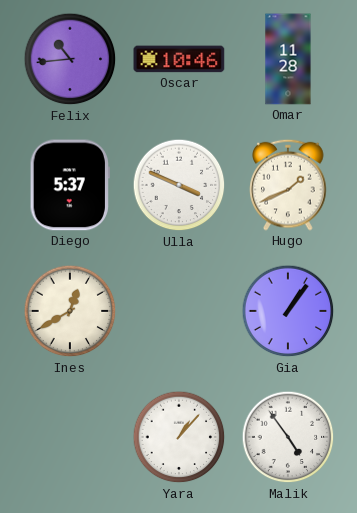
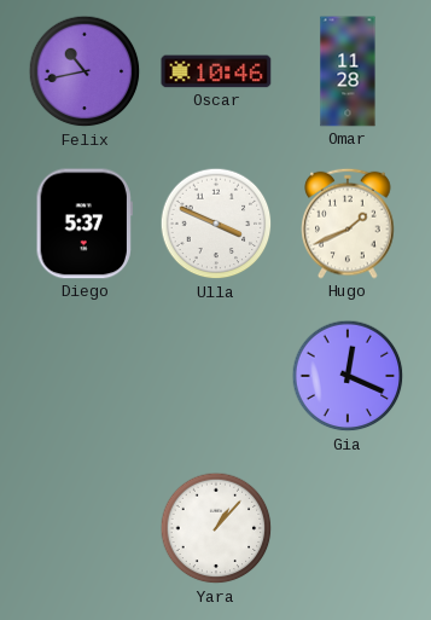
Felix: 10:44 -> 10:43 (85, 71)
Ines: 12:40 -> none (70, 311)
Gia: 1:06 -> 12:19 (348, 376)
Malik: 4:54 -> none (288, 437)
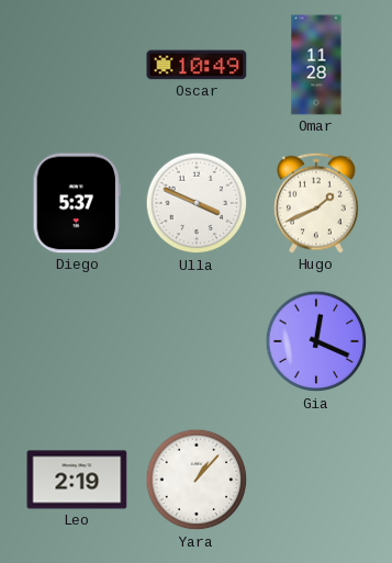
Felix: 10:43 -> none (85, 71)
Oscar: 10:46 -> 10:49 (197, 65)
Leo: none -> 2:19 (77, 480)
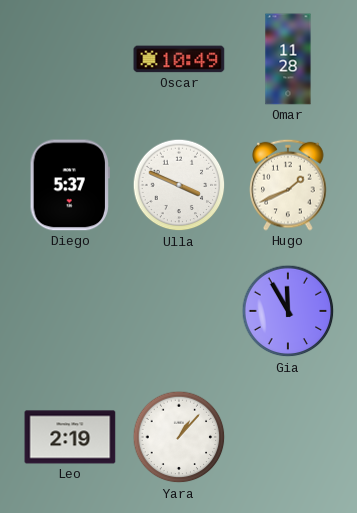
Gia: 12:19 -> 11:55 (288, 311)
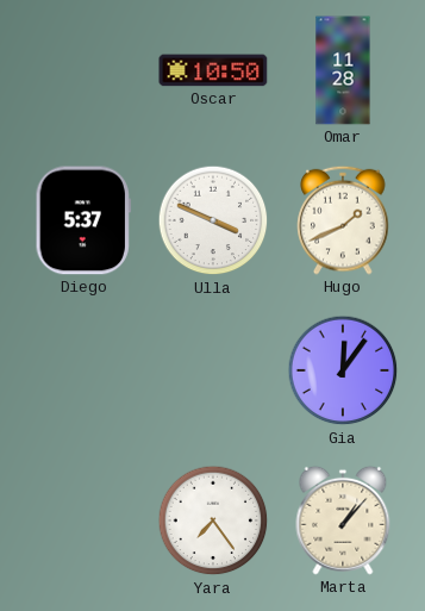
Oscar: 10:49 -> 10:50 (213, 70)
Gia: 11:55 -> 12:06 (343, 370)
Leo: 2:19 -> none (70, 437)
Yara: 1:07 -> 7:24 (213, 520)
Marta: none -> 1:07 (343, 520)
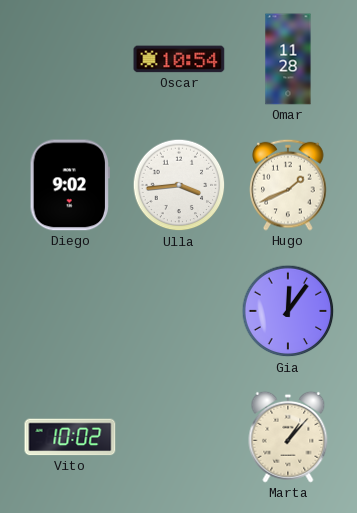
Oscar: 10:50 -> 10:54 (179, 59)
Diego: 5:37 -> 9:02 (70, 185)
Ulla: 3:49 -> 3:44 (179, 185)
Vito: none -> 10:02 (70, 437)
Yara: 7:24 -> none (213, 520)
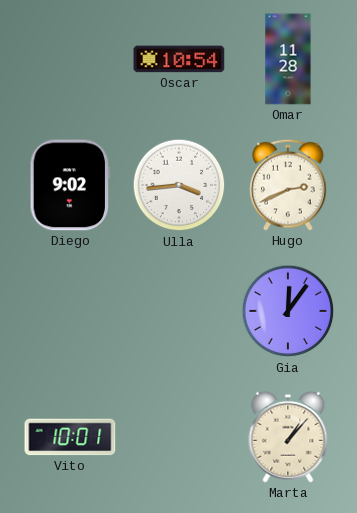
Hugo: 1:41 -> 2:41 (288, 185)
Vito: 10:02 -> 10:01 (70, 437)
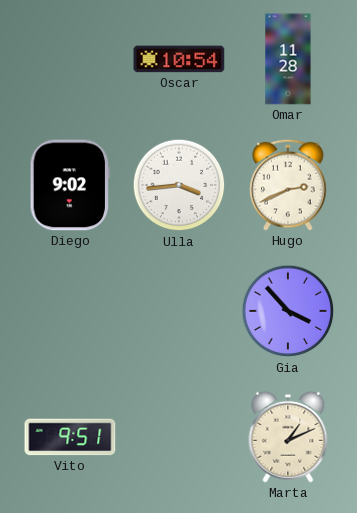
Gia: 12:06 -> 3:53 (288, 311)
Vito: 10:01 -> 9:51 (70, 437)
Marta: 1:07 -> 1:11 (288, 437)
